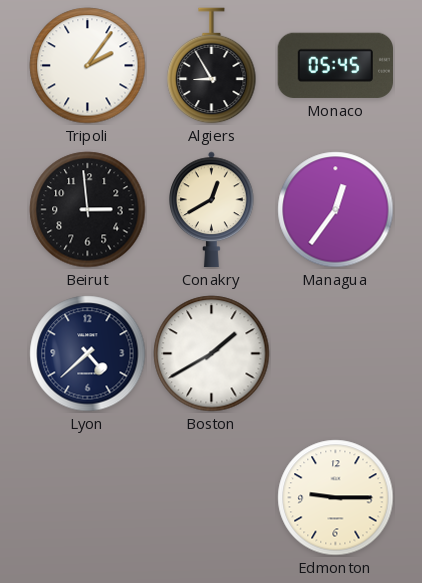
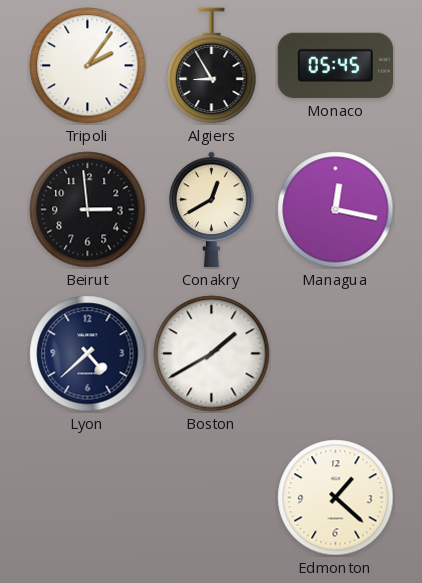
Managua: 12:36 -> 12:17 (336, 210)
Edmonton: 9:15 -> 1:22 (336, 498)
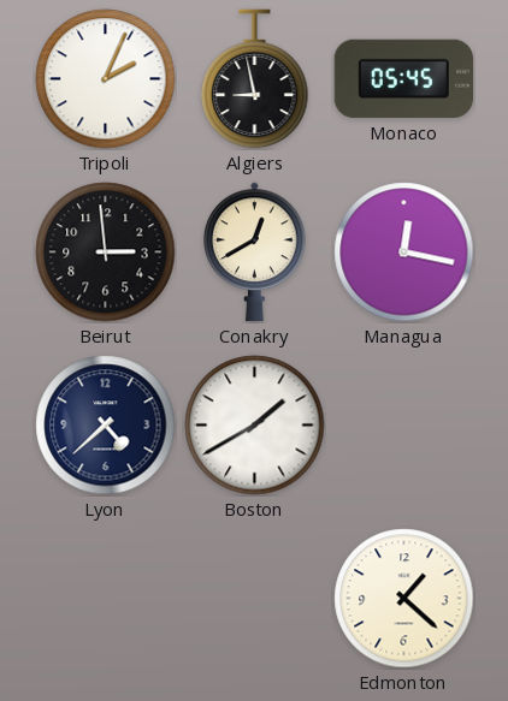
Tripoli: 2:06 -> 2:04 (106, 79)
Algiers: 8:55 -> 8:58 (255, 79)
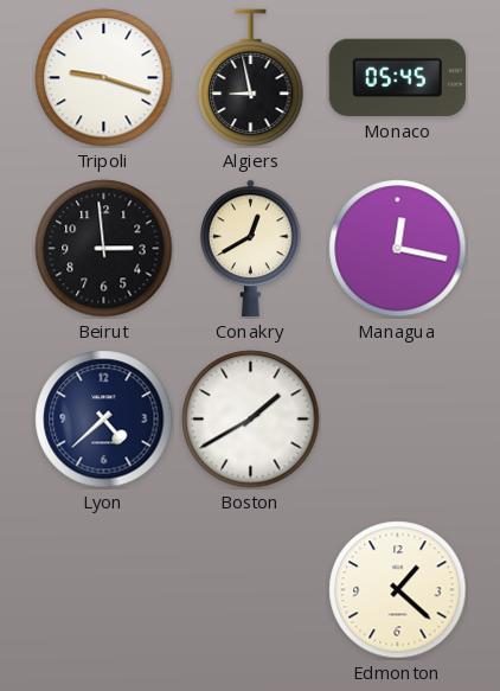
Tripoli: 2:04 -> 9:18 (104, 78)
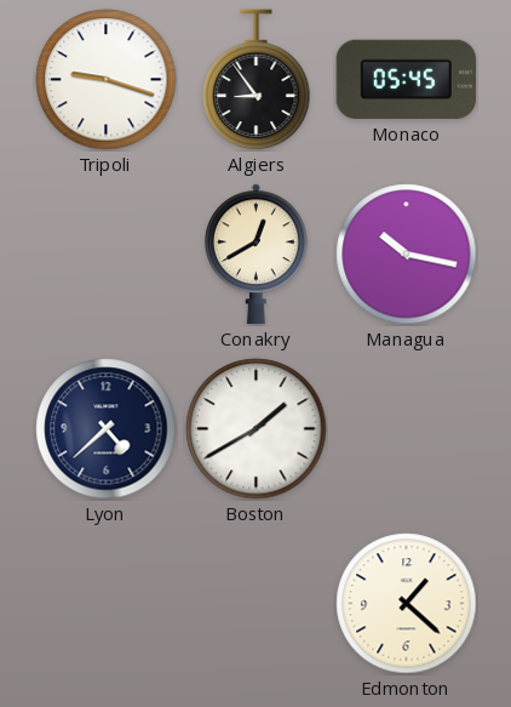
Algiers: 8:58 -> 8:54 (257, 80)
Beirut: 2:59 -> none (104, 249)
Managua: 12:17 -> 10:17 (407, 255)
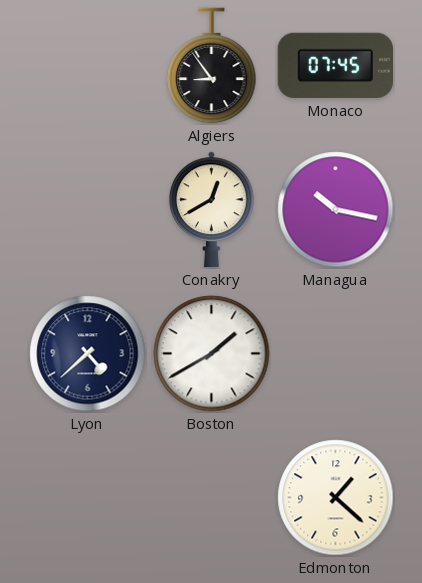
Tripoli: 9:18 -> none (107, 80)
Monaco: 05:45 -> 07:45 (335, 65)
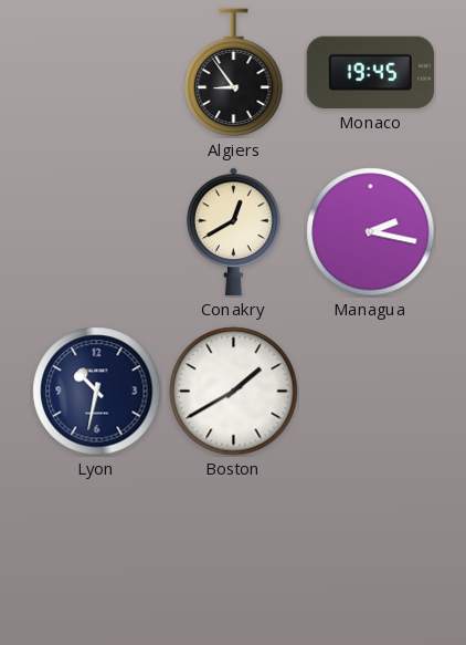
Monaco: 07:45 -> 19:45 (370, 72)
Managua: 10:17 -> 2:17 (371, 232)
Lyon: 4:38 -> 10:32 (97, 392)
Edmonton: 1:22 -> none (336, 498)
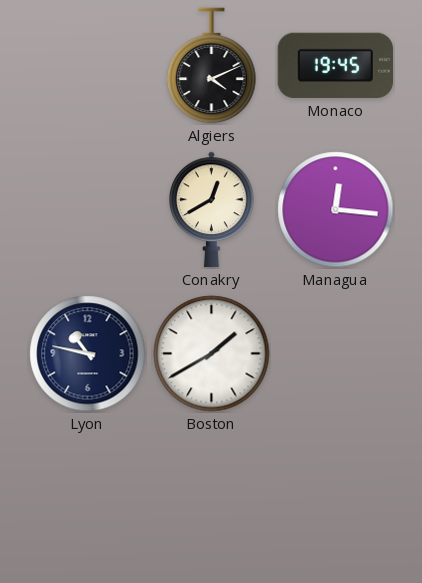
Algiers: 8:54 -> 4:11 (212, 66)
Managua: 2:17 -> 12:16 (336, 210)
Lyon: 10:32 -> 10:47 (88, 354)
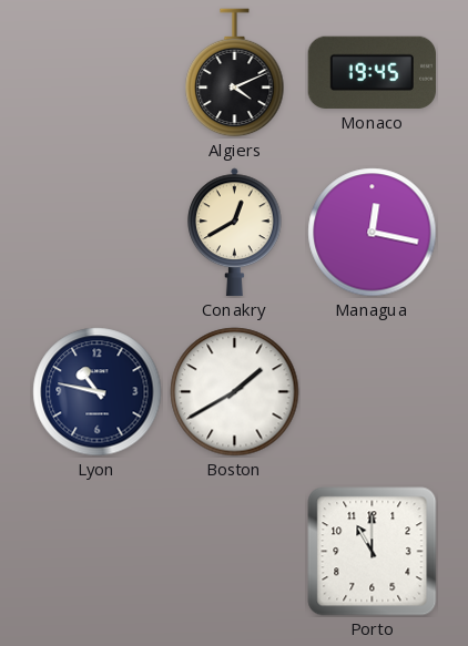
Managua: 12:16 -> 12:17 (373, 233)
Porto: none -> 11:00 (373, 552)
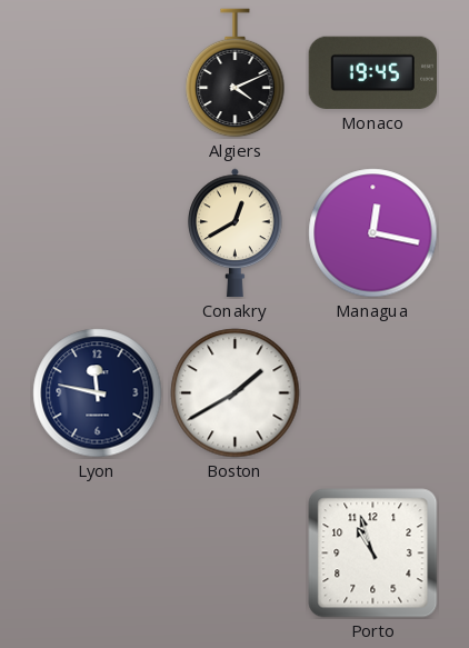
Lyon: 10:47 -> 11:47 (98, 393)
Porto: 11:00 -> 10:57 (373, 554)
